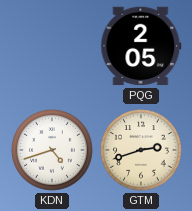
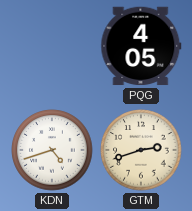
PQG: 2:05 -> 4:05 (141, 46)
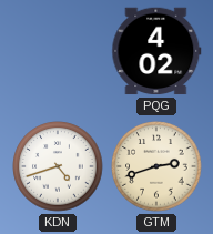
PQG: 4:05 -> 4:02 (156, 51)
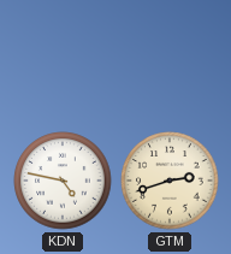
PQG: 4:02 -> none (156, 51)
KDN: 4:42 -> 4:47 (63, 181)
